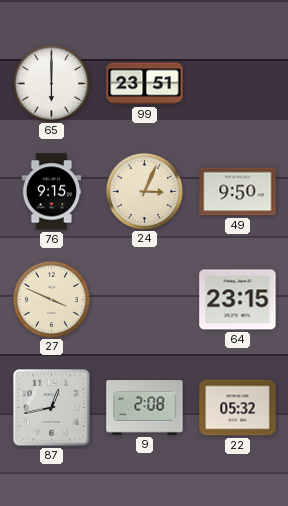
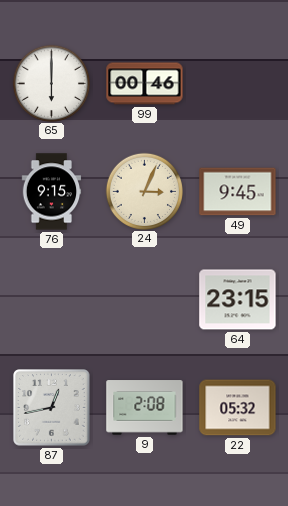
99: 23:51 -> 00:46 (145, 84)
49: 9:50 -> 9:45 (238, 192)
27: 3:49 -> none (51, 299)
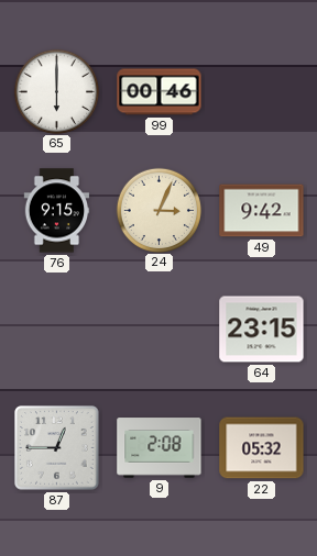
49: 9:45 -> 9:42 (262, 211)
87: 12:43 -> 12:45 (57, 448)
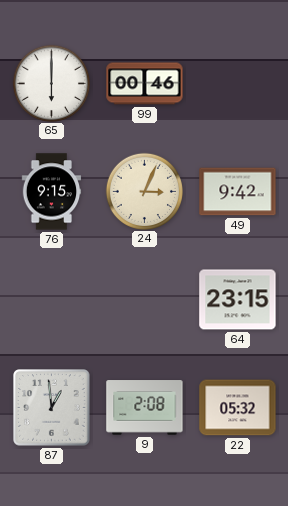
87: 12:45 -> 12:59 (52, 408)
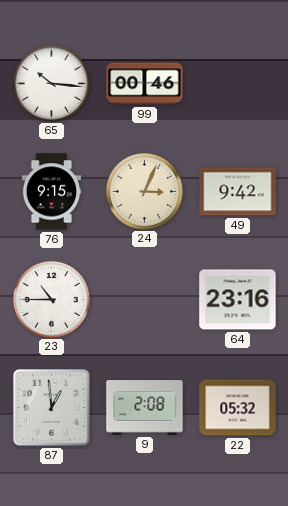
65: 6:00 -> 10:16 (51, 83)
23: none -> 10:45 (51, 299)
64: 23:15 -> 23:16 (238, 300)
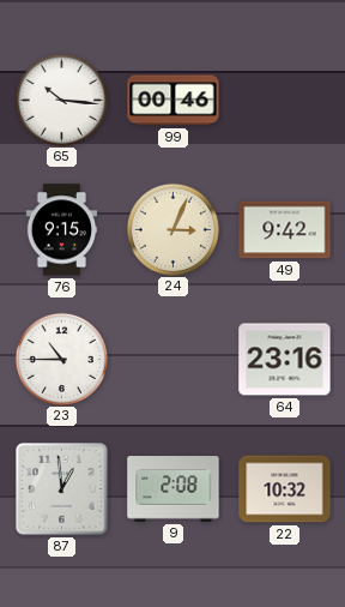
22: 05:32 -> 10:32 (285, 489)
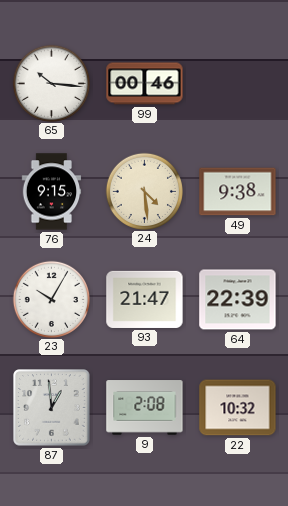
24: 3:04 -> 4:29 (144, 191)
49: 9:42 -> 9:38 (238, 192)
23: 10:45 -> 10:05 (51, 299)
93: none -> 21:47 (145, 299)
64: 23:16 -> 22:39 (238, 300)
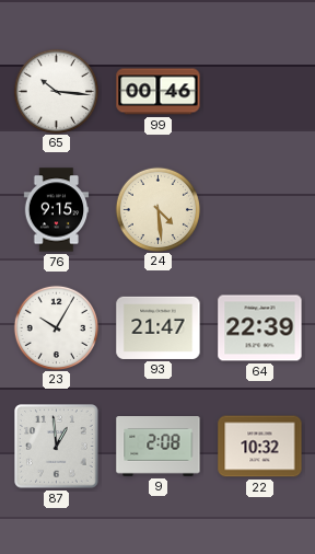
49: 9:38 -> none (238, 192)
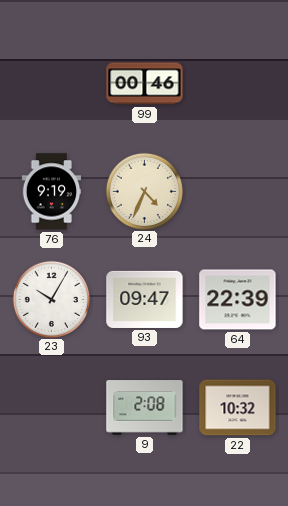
65: 10:16 -> none (56, 91)
76: 9:15 -> 9:19 (52, 192)
24: 4:29 -> 4:34 (144, 191)
93: 21:47 -> 09:47 (145, 299)
87: 12:59 -> none (57, 447)
